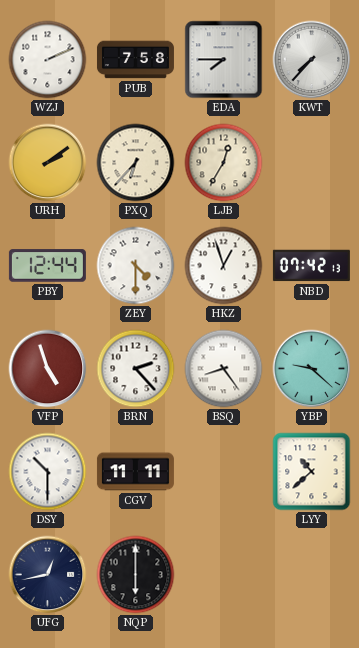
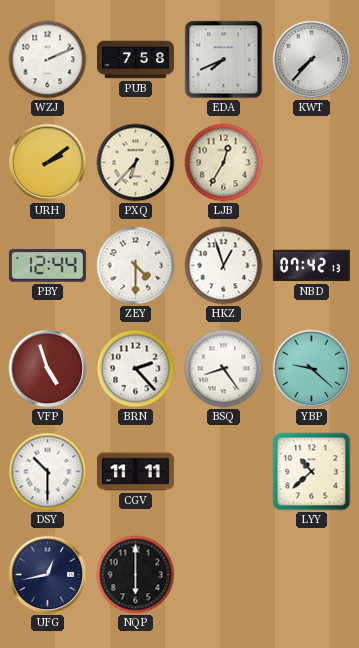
EDA: 7:45 -> 7:41 (224, 60)
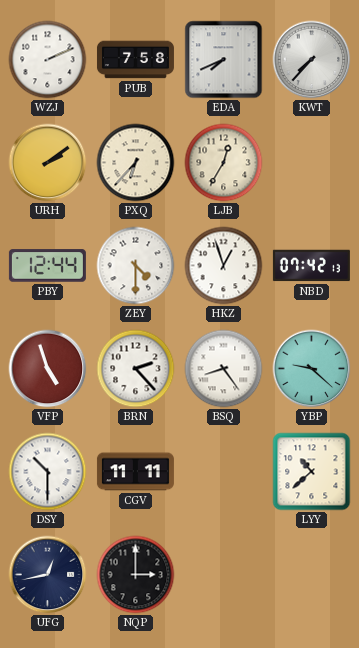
NQP: 6:00 -> 3:00 (136, 575)
